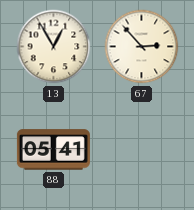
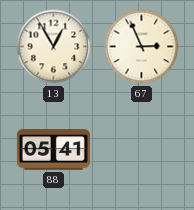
67: 2:53 -> 2:56 (142, 47)
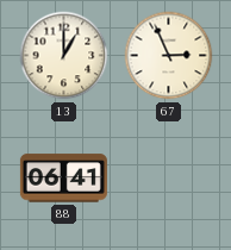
13: 12:55 -> 1:00 (64, 56)
88: 05:41 -> 06:41 (63, 179)
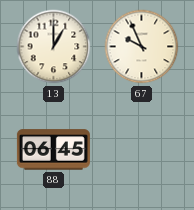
67: 2:56 -> 9:56 (142, 47)
88: 06:41 -> 06:45 (53, 150)
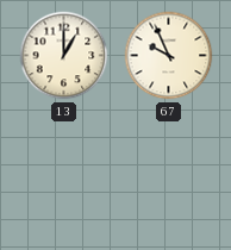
88: 06:45 -> none (53, 150)
